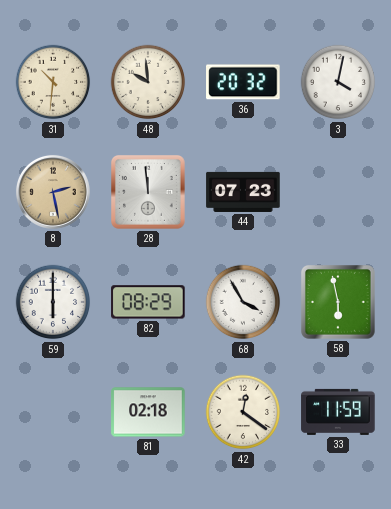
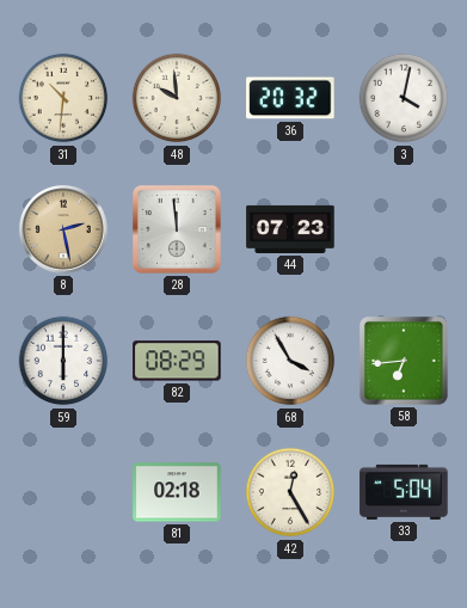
58: 5:58 -> 6:44 (405, 362)
42: 12:21 -> 12:25 (290, 492)
33: 11:59 -> 5:04 (404, 492)
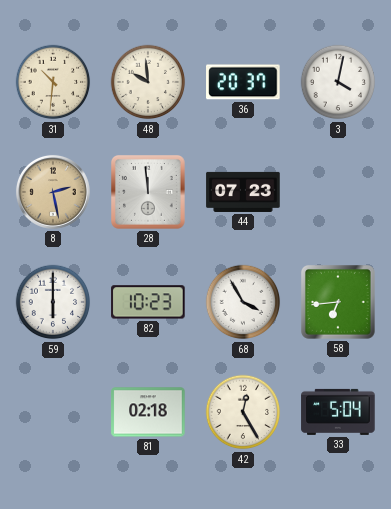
36: 20:32 -> 20:37 (243, 82)
82: 08:29 -> 10:23 (148, 302)
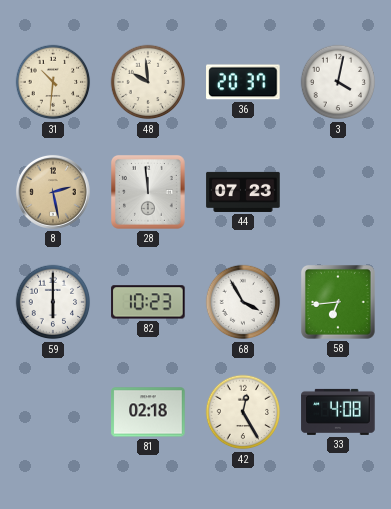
33: 5:04 -> 4:08 (338, 412)
